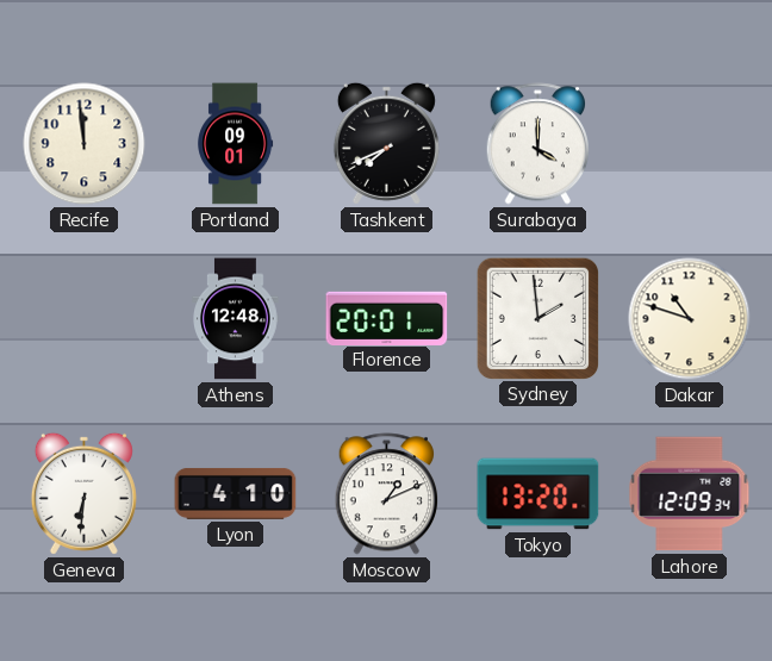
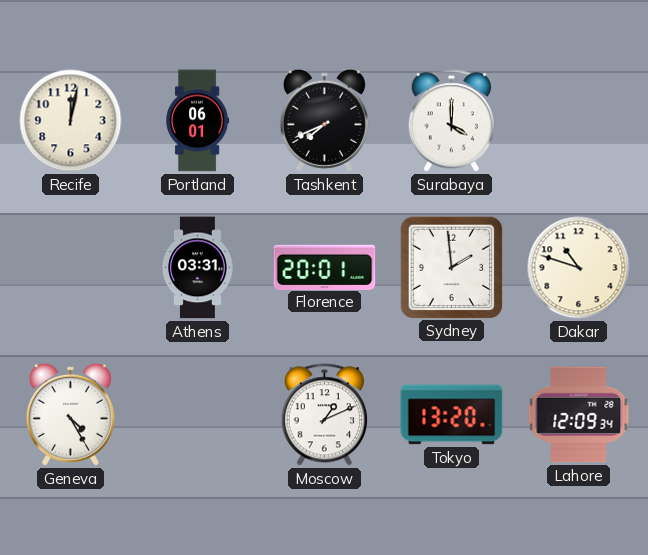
Recife: 11:59 -> 12:02 (71, 121)
Portland: 09:01 -> 06:01 (198, 121)
Athens: 12:48 -> 03:31 (198, 268)
Geneva: 6:31 -> 4:25 (70, 414)
Lyon: 4:10 -> none (236, 493)
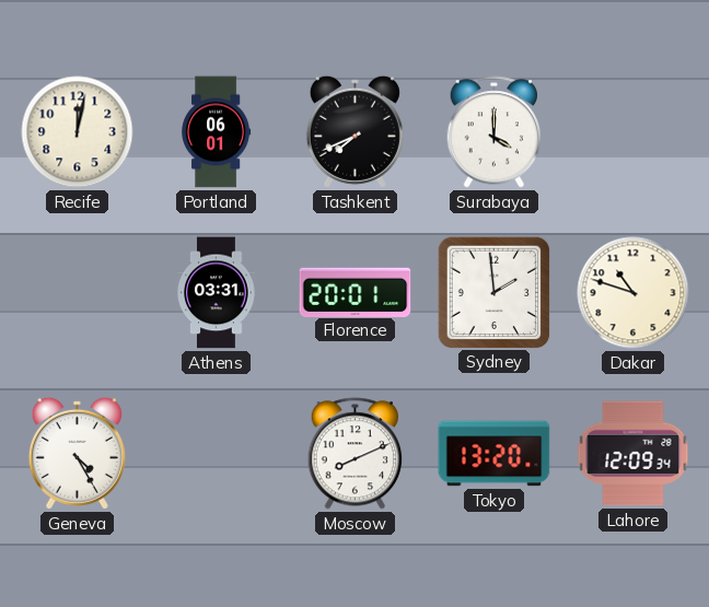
Moscow: 1:11 -> 8:11 (354, 454)
